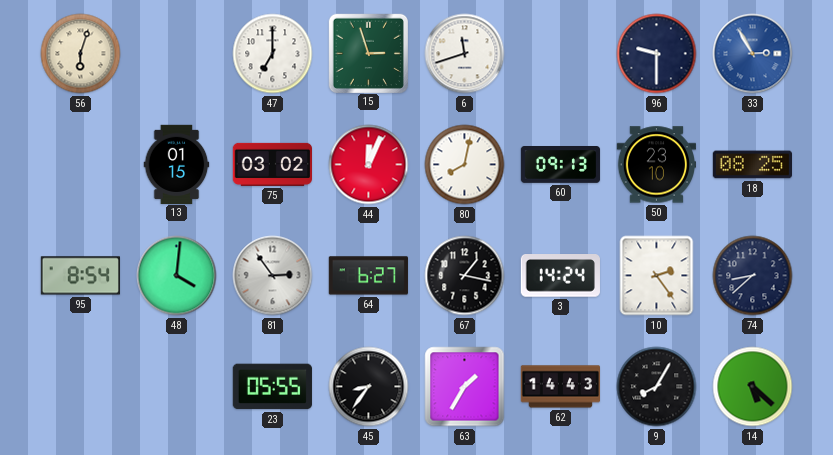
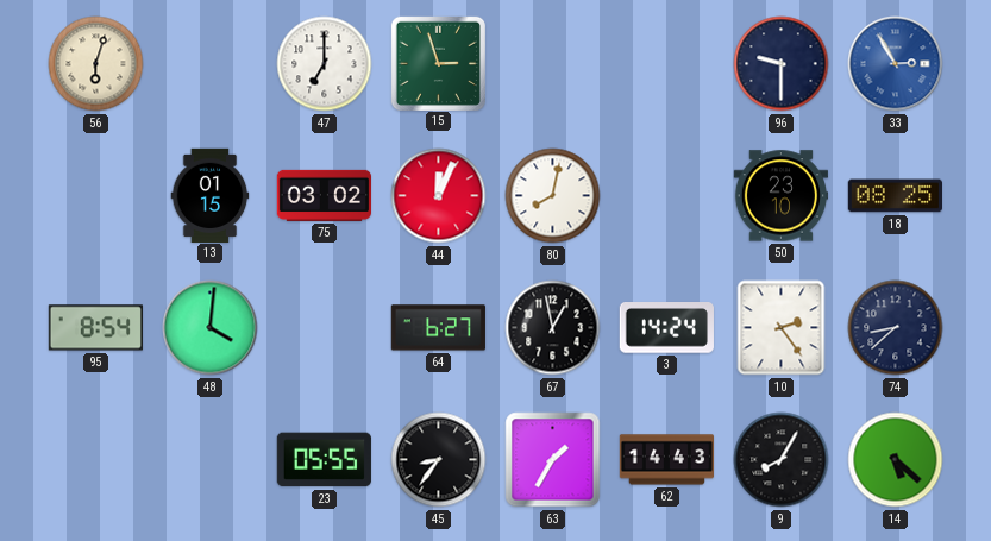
6: 11:42 -> none (465, 54)
60: 09:13 -> none (561, 165)
81: 2:54 -> none (273, 276)
67: 1:17 -> 12:58 (553, 328)
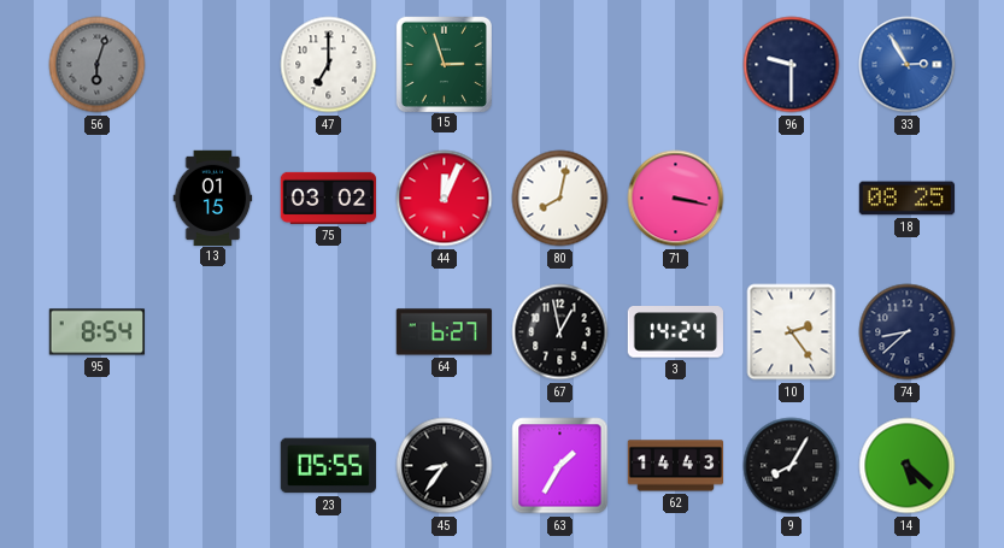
56 dial: cream -> grey (98, 65)
71: none -> 3:17 (676, 199)
50: 23:10 -> none (780, 196)
48: 4:01 -> none (211, 328)
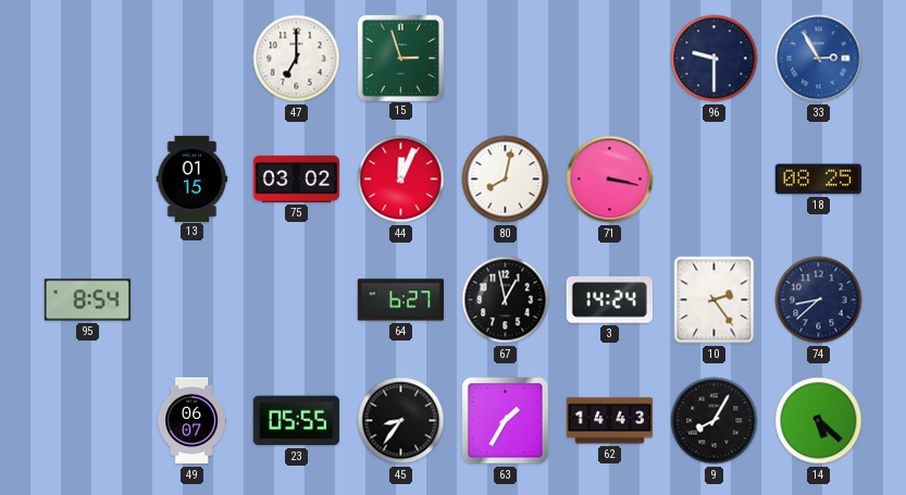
56: 6:03 -> none (98, 65)
49: none -> 06:07 (191, 421)
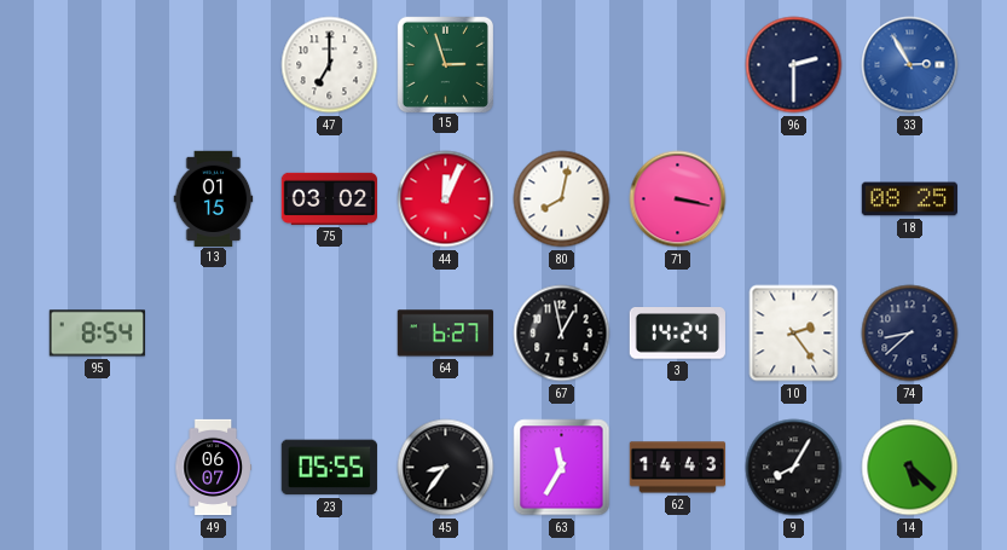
96: 9:30 -> 2:30 (794, 65)
63: 1:35 -> 11:35 (562, 468)
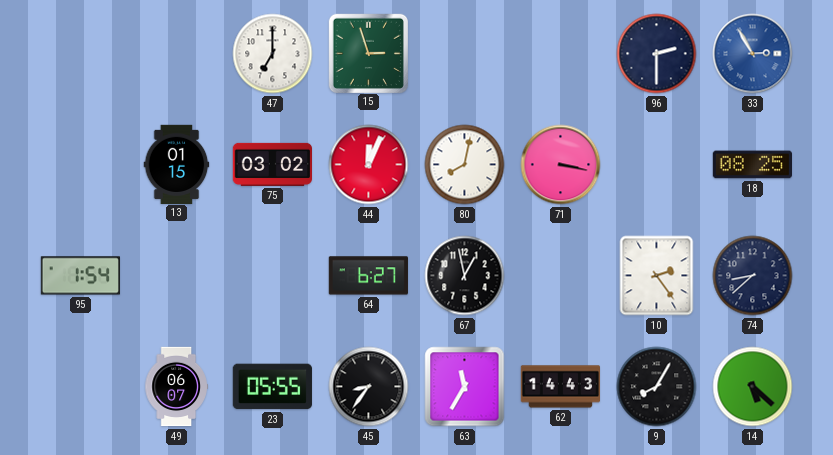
95: 8:54 -> 1:54 (80, 276)
3: 14:24 -> none (677, 334)
